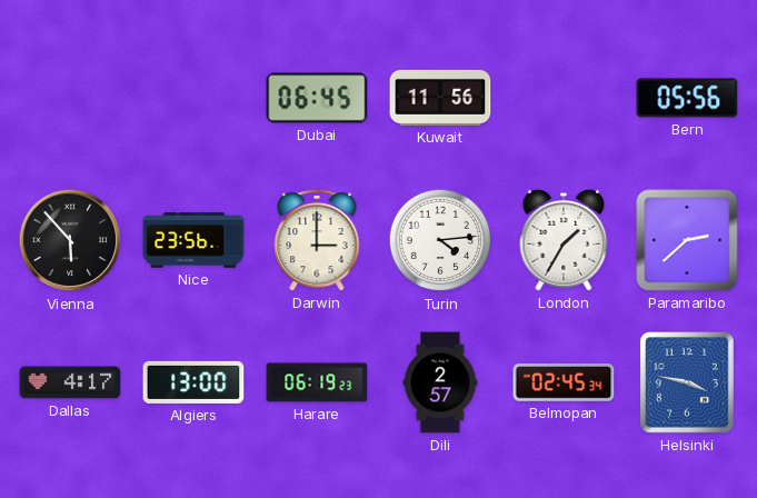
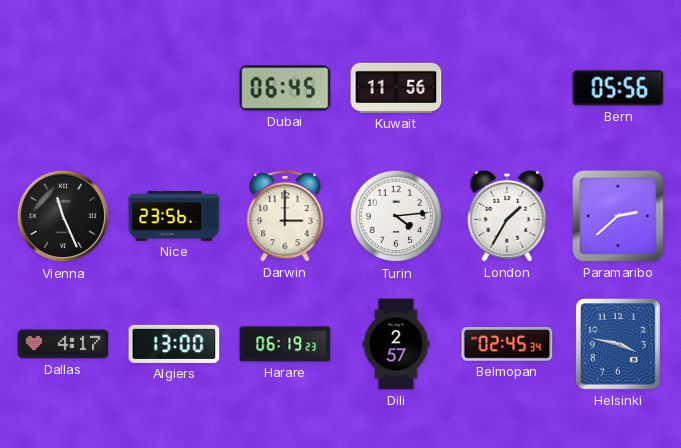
Vienna: 5:53 -> 11:26 (63, 216)
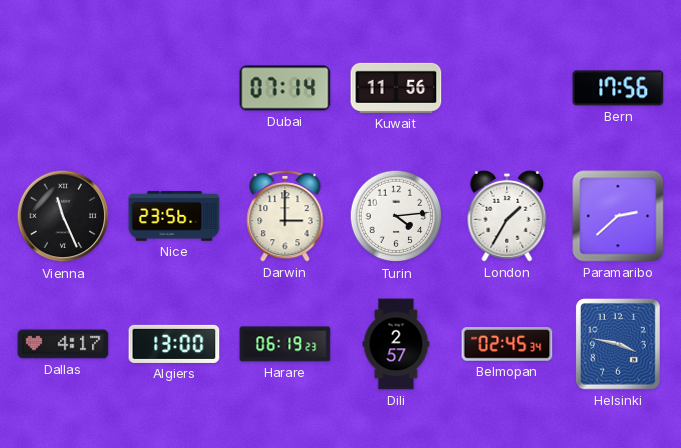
Dubai: 06:45 -> 07:14 (285, 88)
Bern: 05:56 -> 17:56 (618, 88)
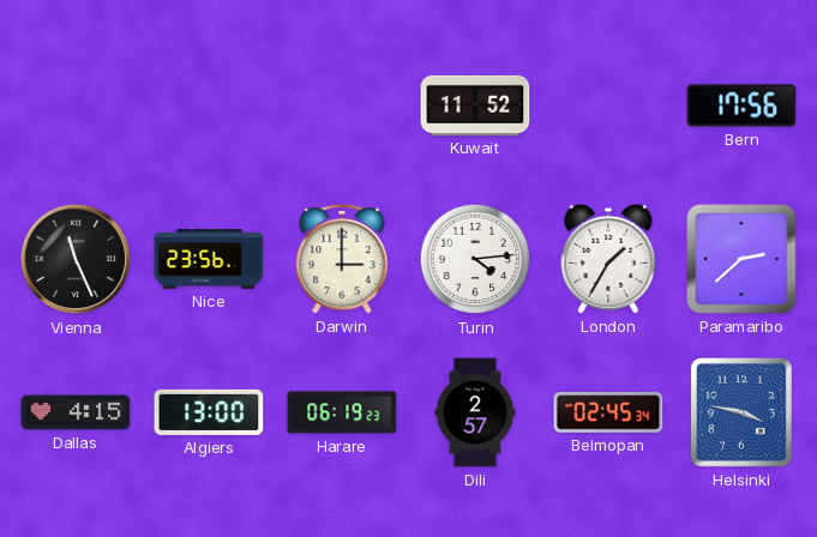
Dubai: 07:14 -> none (285, 88)
Kuwait: 11:56 -> 11:52 (475, 105)
Dallas: 4:17 -> 4:15 (76, 412)
